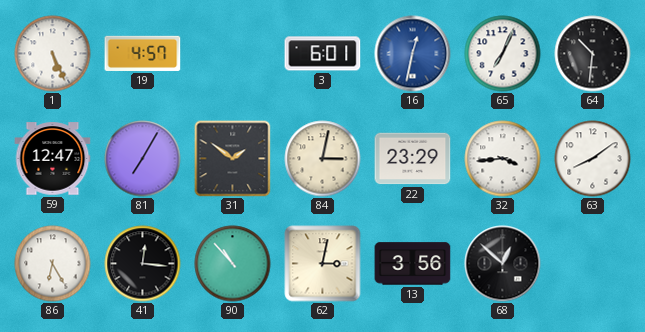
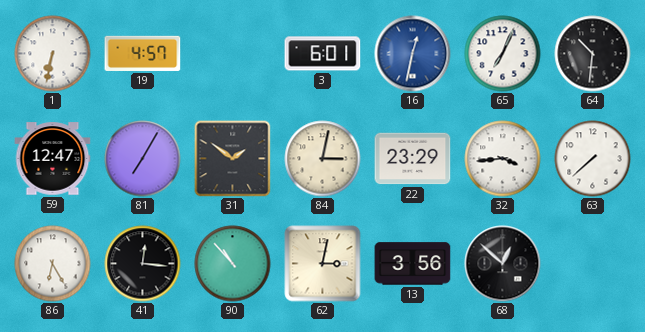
1: 5:26 -> 6:32 (53, 54)
63: 8:09 -> 7:38 (593, 159)
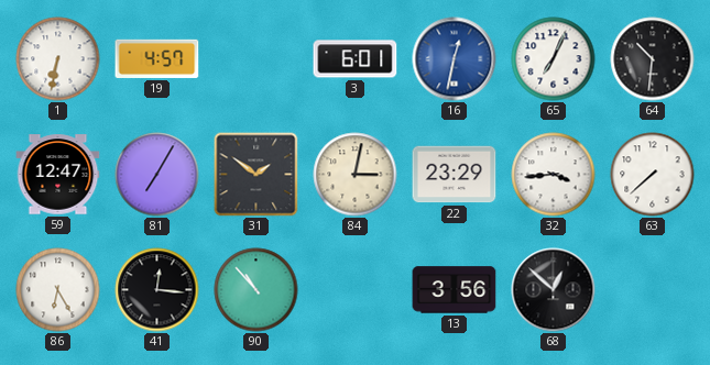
62: 3:02 -> none (323, 264)
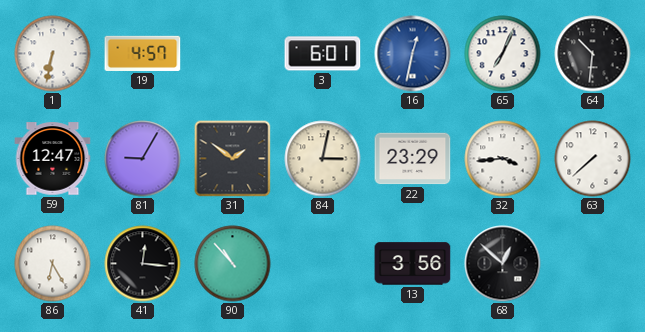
81: 7:05 -> 9:05 (143, 159)
